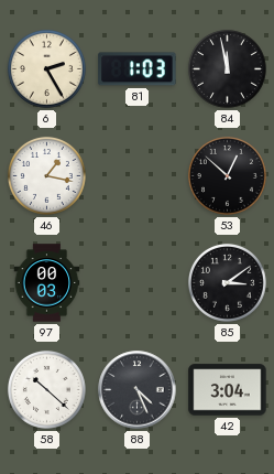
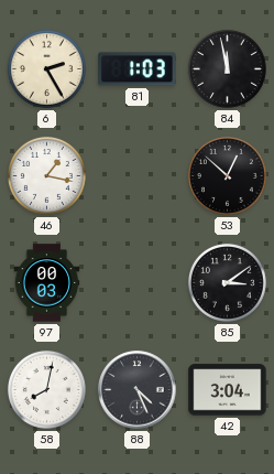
58: 10:22 -> 8:02 (46, 389)
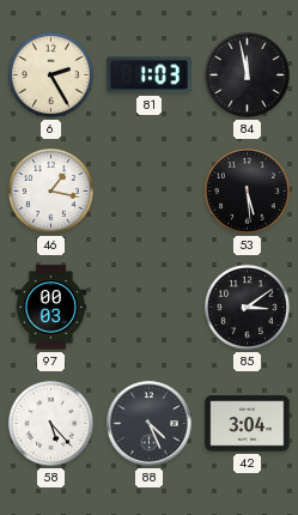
53: 12:52 -> 5:29 (247, 190)
58: 8:02 -> 5:23 (50, 423)
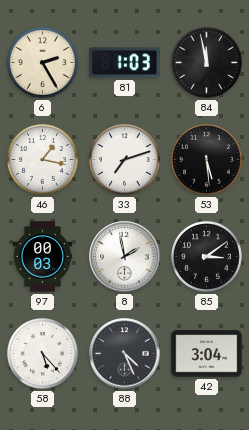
33: none -> 7:12 (124, 159)
8: none -> 1:58 (125, 257)
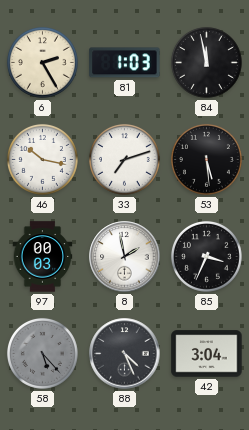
46: 1:17 -> 10:17 (42, 159)
85: 3:09 -> 3:34 (206, 256)
58 dial: white -> grey (42, 353)
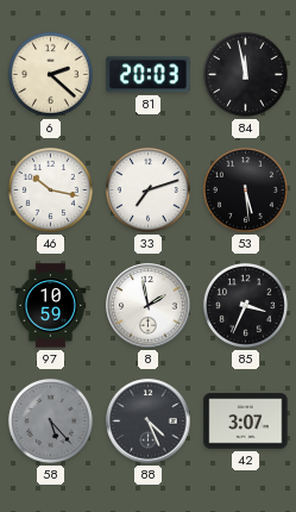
6: 2:25 -> 2:22 (50, 74)
81: 1:03 -> 20:03 (149, 75)
97: 00:03 -> 10:59 (51, 306)
42: 3:04 -> 3:07 (246, 422)
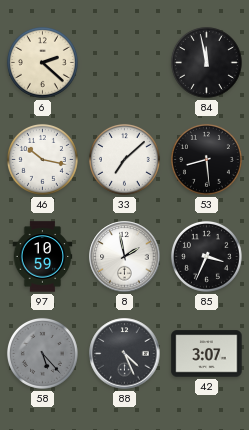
81: 20:03 -> none (149, 75)
33: 7:12 -> 7:08 (124, 159)
53: 5:29 -> 8:29 (206, 159)
